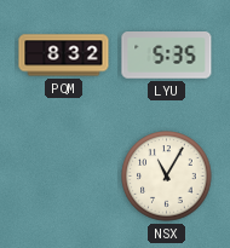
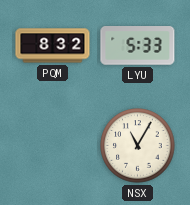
LYU: 5:35 -> 5:33 (138, 46)
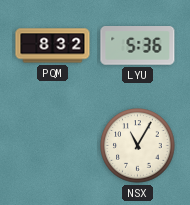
LYU: 5:33 -> 5:36 (138, 46)
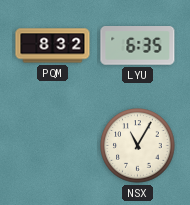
LYU: 5:36 -> 6:35 (138, 46)
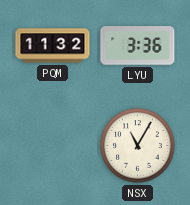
PQM: 8:32 -> 11:32 (53, 46)
LYU: 6:35 -> 3:36 (138, 46)
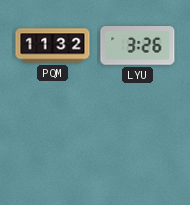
LYU: 3:36 -> 3:26 (138, 46)
NSX: 11:05 -> none (138, 146)
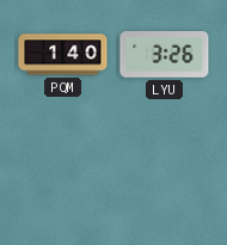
PQM: 11:32 -> 1:40 (63, 55)
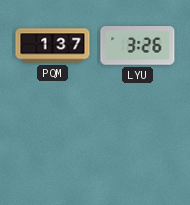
PQM: 1:40 -> 1:37 (53, 46)
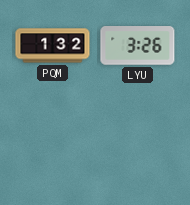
PQM: 1:37 -> 1:32 (53, 46)
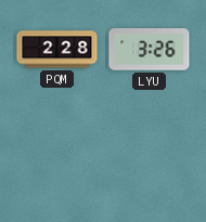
PQM: 1:32 -> 2:28 (57, 50)
